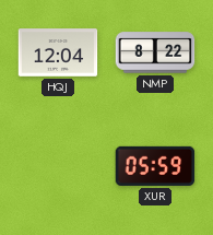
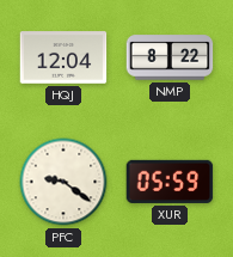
PFC: none -> 9:21 (63, 182)
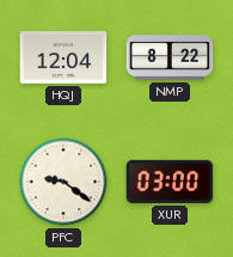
XUR: 05:59 -> 03:00 (170, 182)
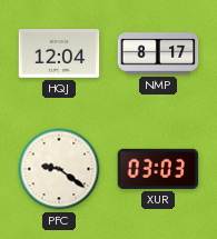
NMP: 8:22 -> 8:17 (158, 53)
XUR: 03:00 -> 03:03 (158, 169)
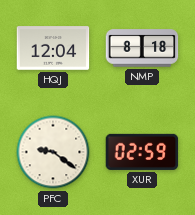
NMP: 8:17 -> 8:18 (142, 48)
XUR: 03:03 -> 02:59 (142, 152)
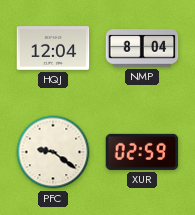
NMP: 8:18 -> 8:04 (142, 48)
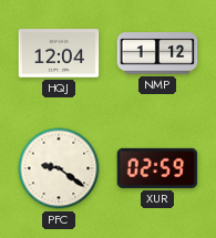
NMP: 8:04 -> 1:12 (157, 53)
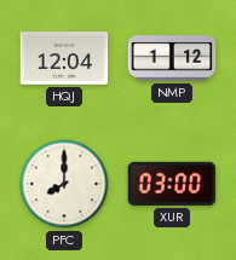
PFC: 9:21 -> 8:00 (64, 184)
XUR: 02:59 -> 03:00 (172, 184)
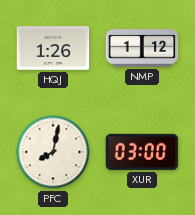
HQJ: 12:04 -> 1:26 (53, 48)
PFC: 8:00 -> 8:02 (53, 152)
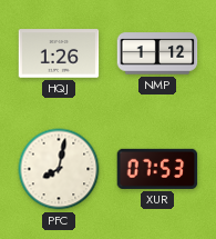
XUR: 03:00 -> 07:53 (157, 169)
